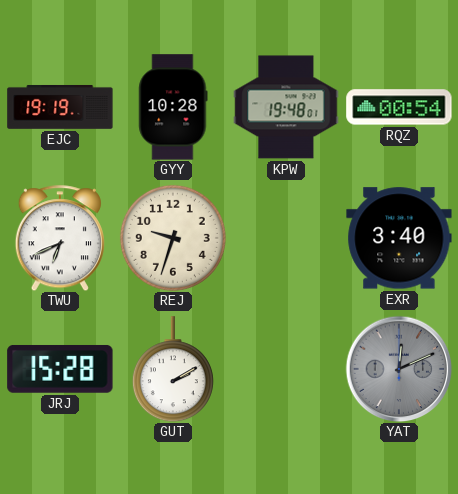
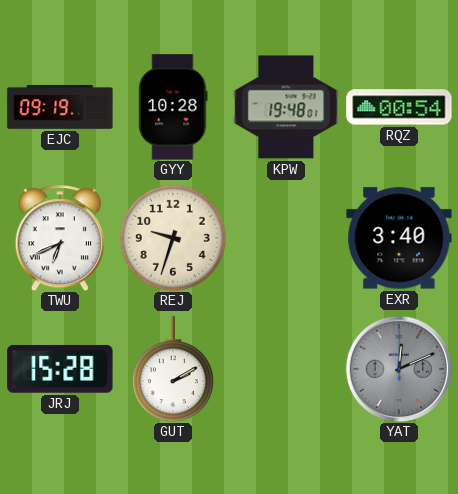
EJC: 19:19 -> 09:19 (60, 107)
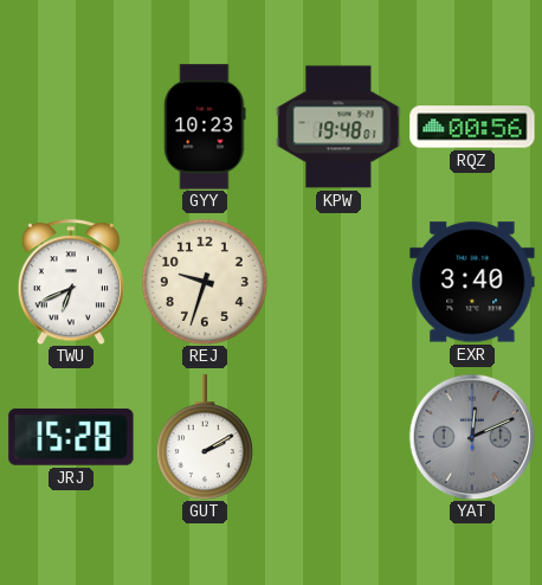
EJC: 09:19 -> none (60, 107)
GYY: 10:28 -> 10:23 (205, 127)
RQZ: 00:54 -> 00:56 (472, 127)
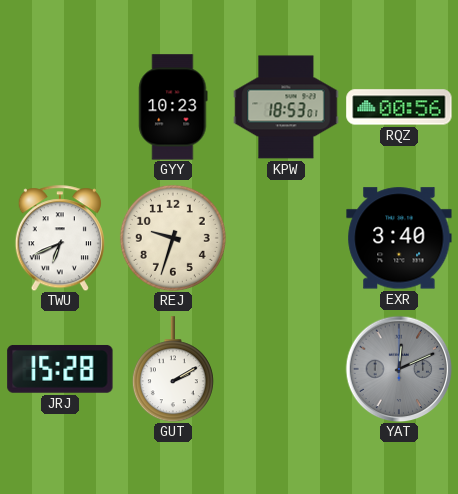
KPW: 19:48 -> 18:53 (286, 107)
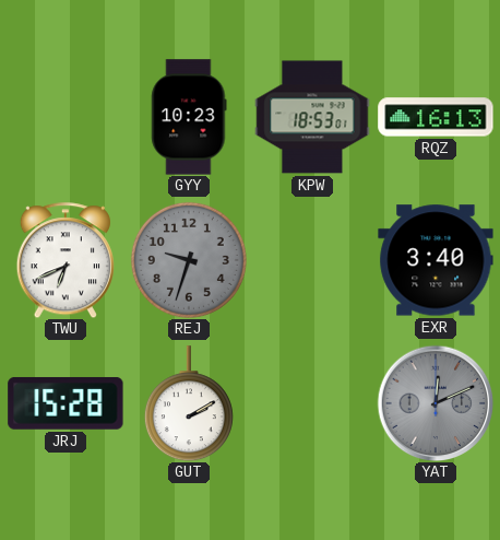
RQZ: 00:56 -> 16:13 (436, 117)
REJ dial: cream -> grey (189, 260)
